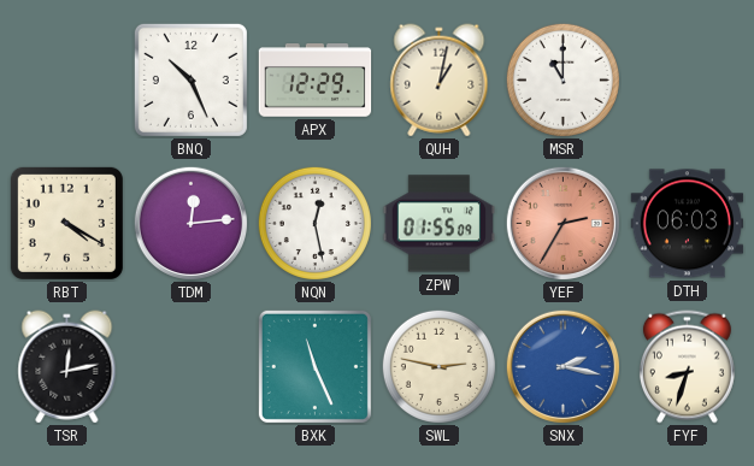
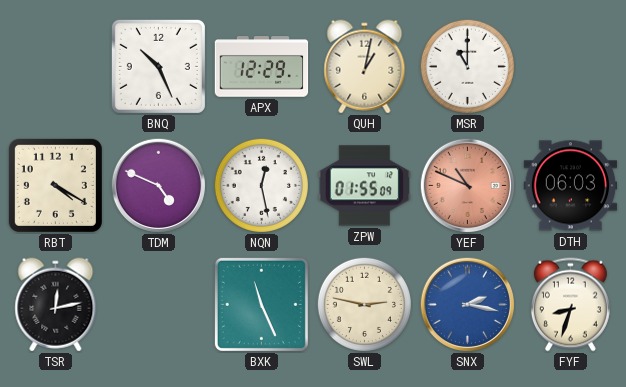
TDM: 12:14 -> 4:49 (158, 185)
YEF: 2:35 -> 10:49 (467, 185)
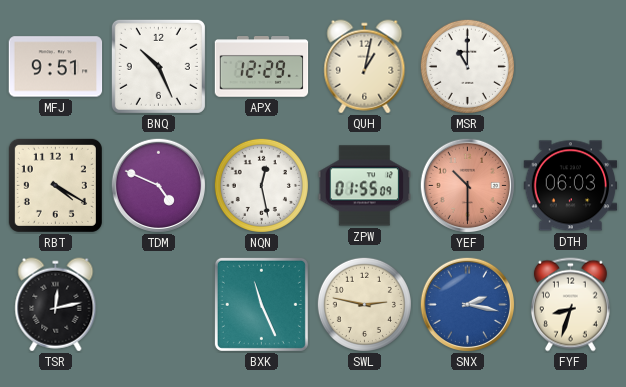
MFJ: none -> 9:51 (56, 67)
YEF: 10:49 -> 10:30 (467, 185)
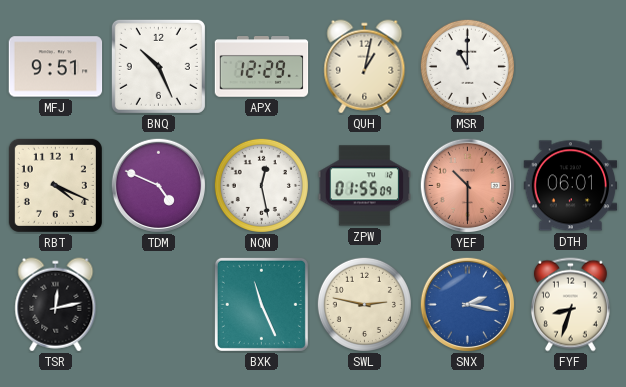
RBT: 4:20 -> 4:19 (55, 185)
DTH: 06:03 -> 06:01 (571, 186)
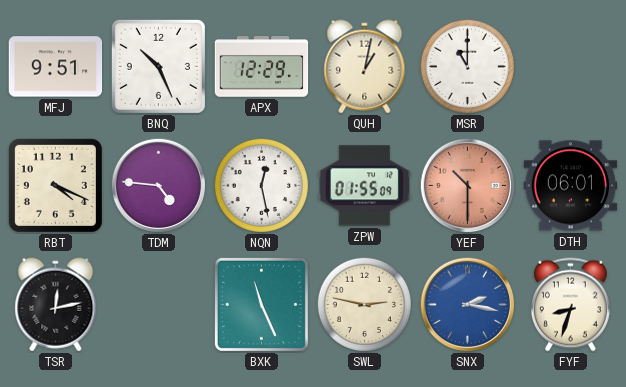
TDM: 4:49 -> 4:46 (158, 185)
